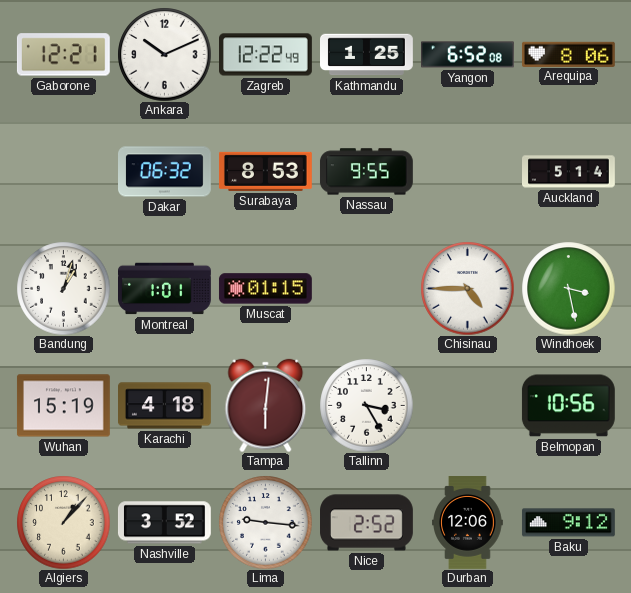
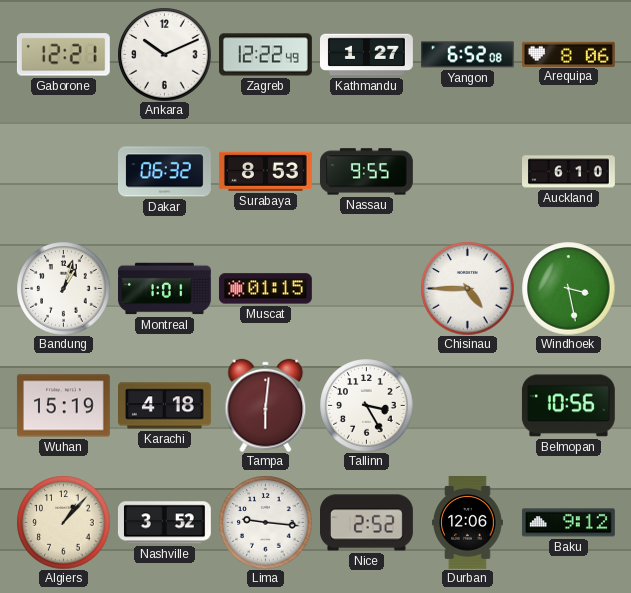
Kathmandu: 1:25 -> 1:27 (367, 55)
Auckland: 5:14 -> 6:10 (569, 172)
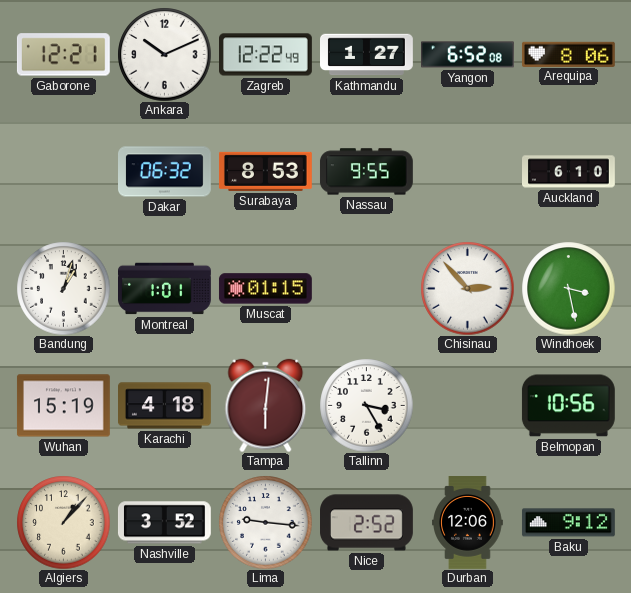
Chisinau: 4:45 -> 2:53 (467, 288)
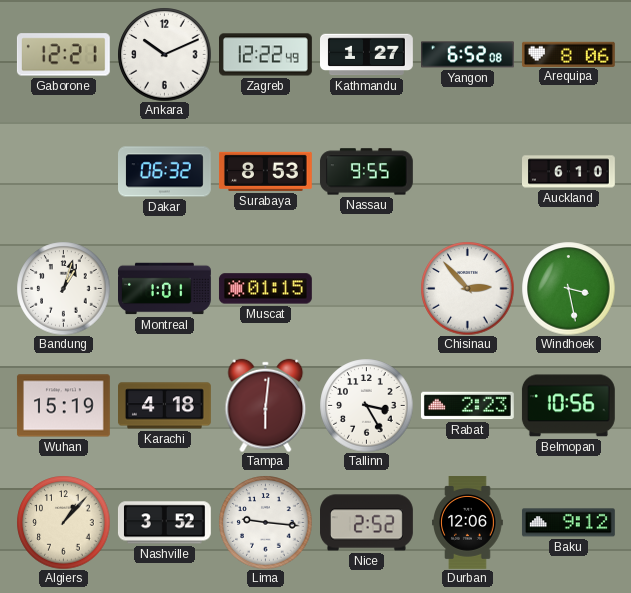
Rabat: none -> 2:23 (467, 406)
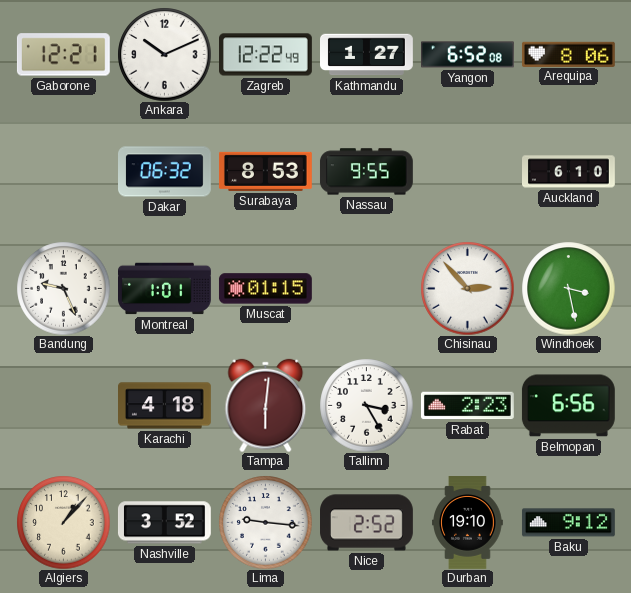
Bandung: 1:03 -> 9:26 (63, 288)
Wuhan: 15:19 -> none (63, 406)
Belmopan: 10:56 -> 6:56 (568, 406)
Durban: 12:06 -> 19:10 (468, 523)
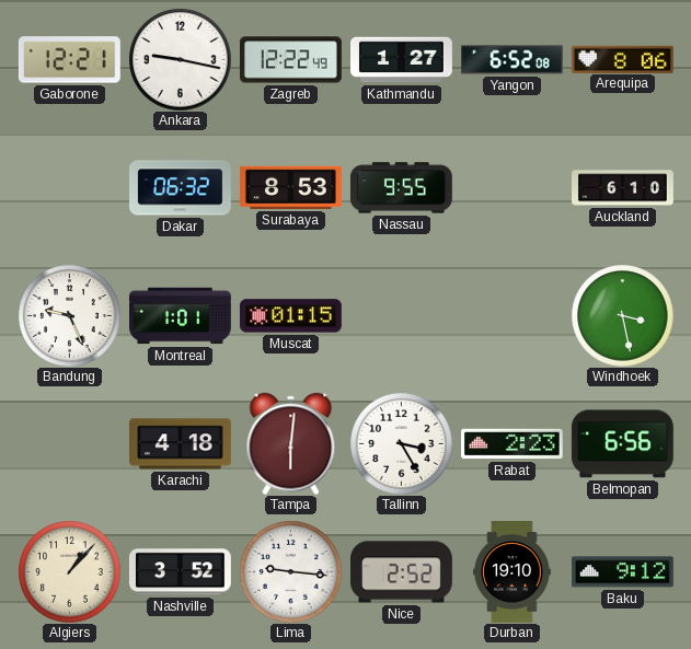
Ankara: 10:11 -> 9:17 (180, 59)
Chisinau: 2:53 -> none (467, 288)
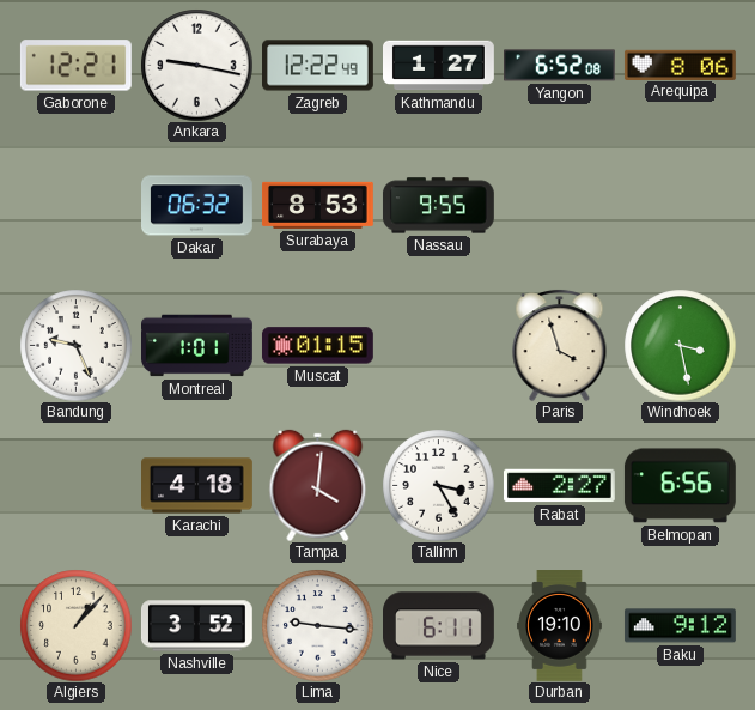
Auckland: 6:10 -> none (623, 188)
Paris: none -> 3:57 (560, 345)
Tampa: 6:01 -> 4:01 (318, 485)
Rabat: 2:23 -> 2:27 (559, 486)
Nice: 2:52 -> 6:11 (439, 626)
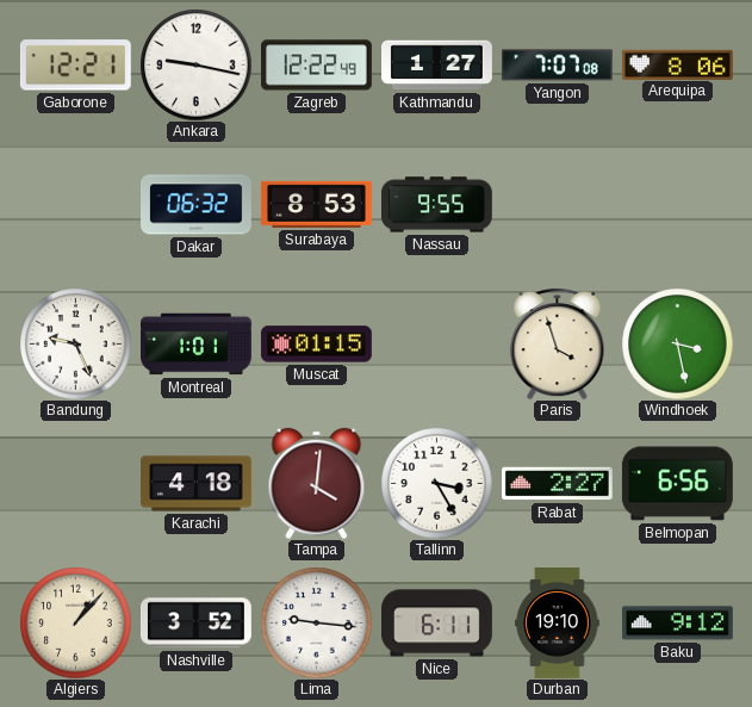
Yangon: 6:52 -> 7:07 (558, 66)
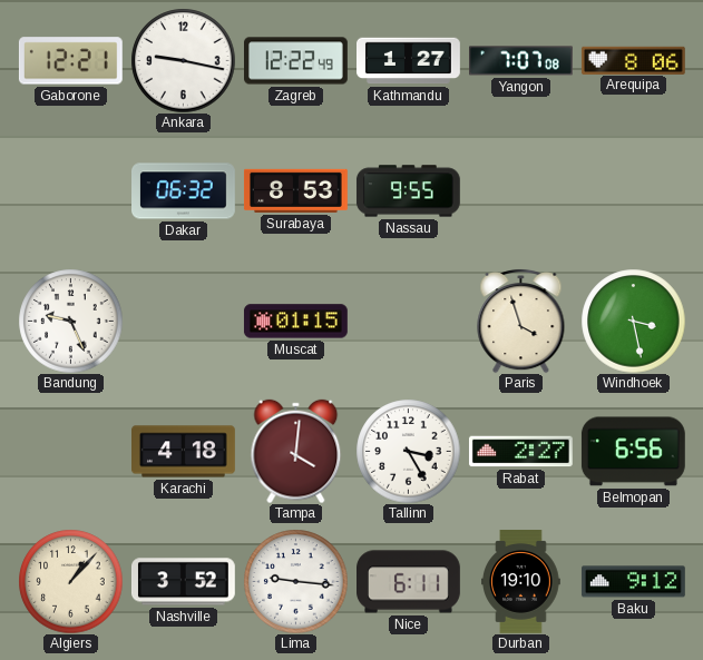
Montreal: 1:01 -> none (197, 345)
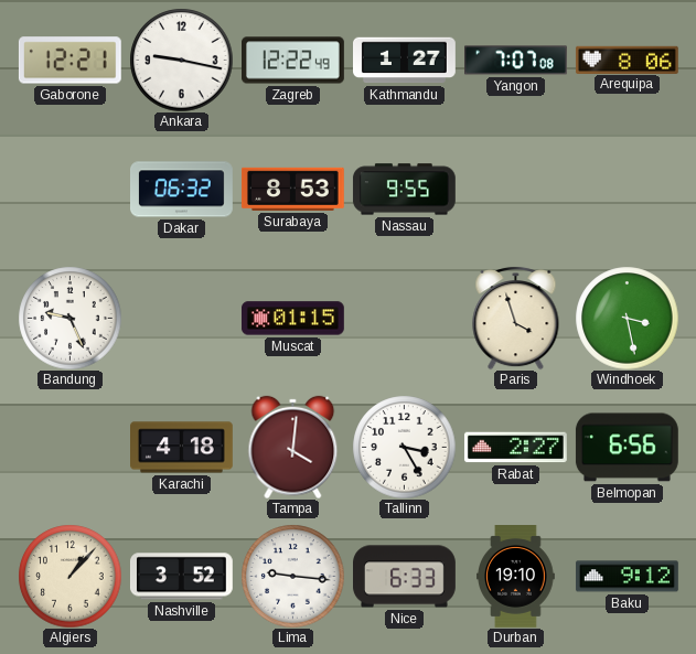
Nice: 6:11 -> 6:33 (405, 577)
